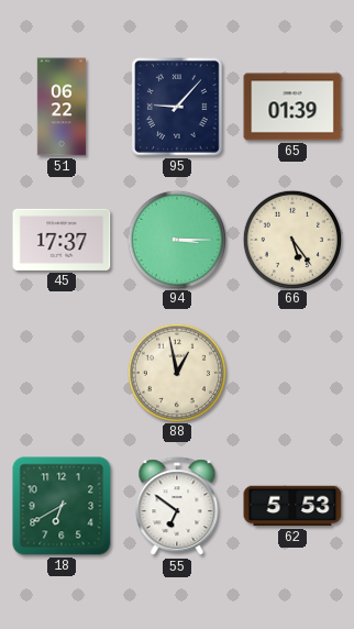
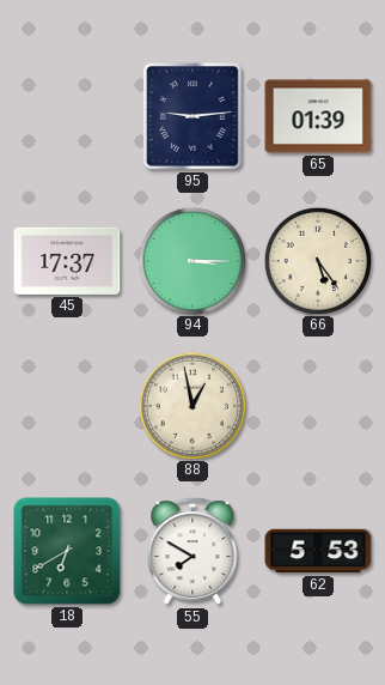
51: 06:22 -> none (62, 107)
95: 9:07 -> 9:14 (192, 116)
55: 6:51 -> 7:50 (192, 552)
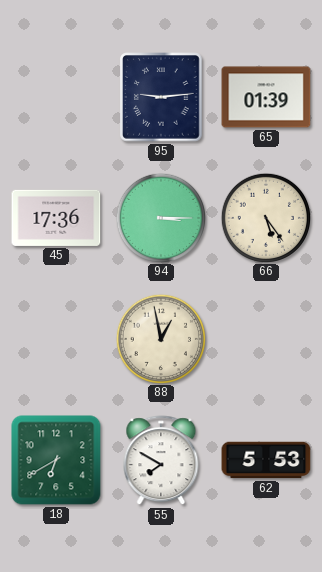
45: 17:37 -> 17:36 (56, 218)
